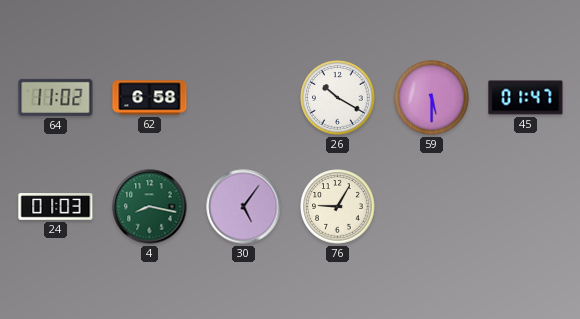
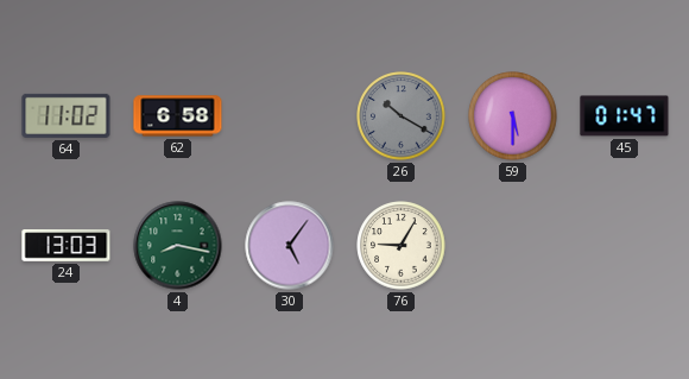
26 dial: white -> grey (402, 116)
24: 01:03 -> 13:03 (67, 246)
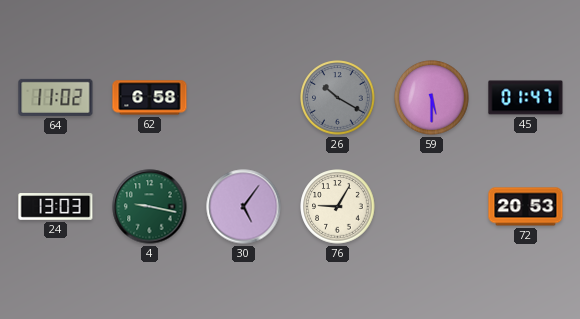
4: 8:17 -> 9:17 (150, 207)
72: none -> 20:53 (526, 207)
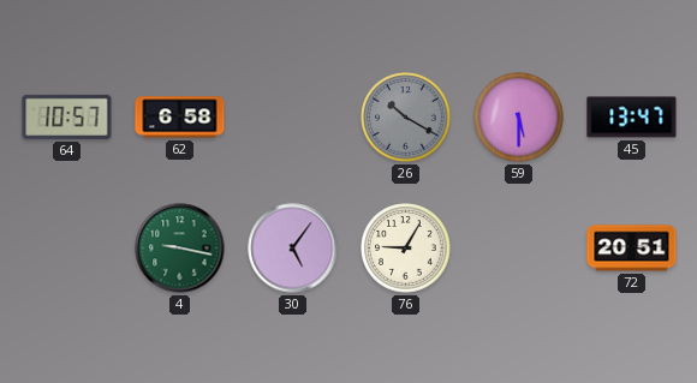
64: 11:02 -> 10:57 (67, 116)
45: 01:47 -> 13:47 (632, 118)
24: 13:03 -> none (56, 207)
72: 20:53 -> 20:51 (632, 249)
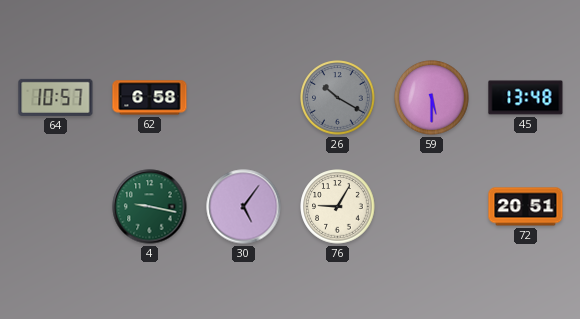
45: 13:47 -> 13:48 (526, 98)
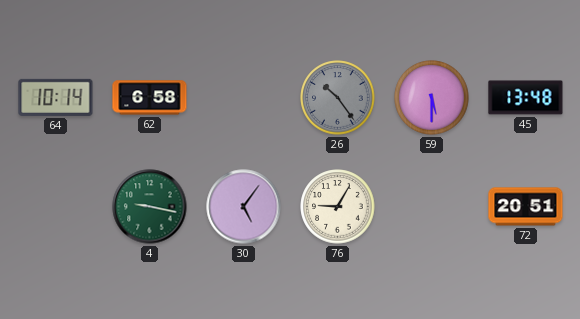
64: 10:57 -> 10:14 (56, 97)
26: 10:20 -> 10:24 (338, 98)
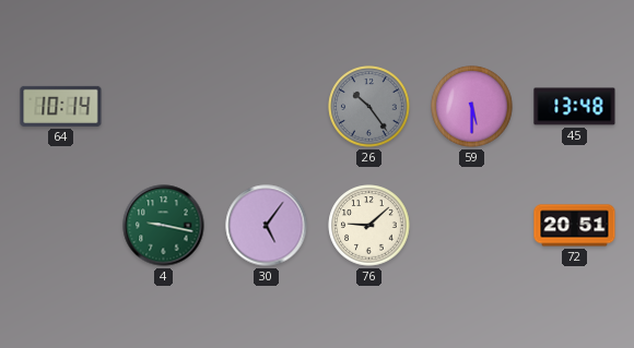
62: 6:58 -> none (150, 98)
76: 9:05 -> 9:08 (369, 226)
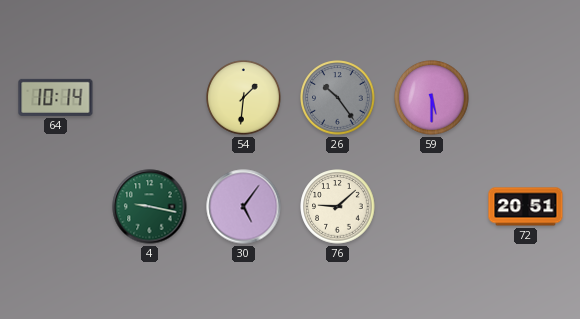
54: none -> 1:31 (244, 98)
45: 13:48 -> none (575, 107)
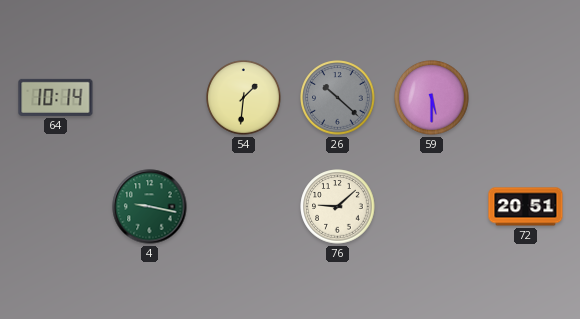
26: 10:24 -> 10:22 (338, 98)
30: 5:06 -> none (244, 207)
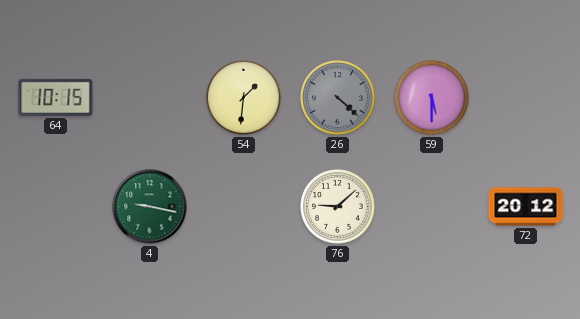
64: 10:14 -> 10:15 (56, 97)
26: 10:22 -> 4:22 (338, 98)
72: 20:51 -> 20:12 (526, 207)
